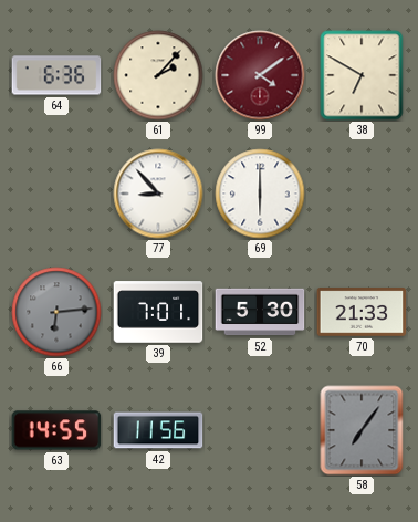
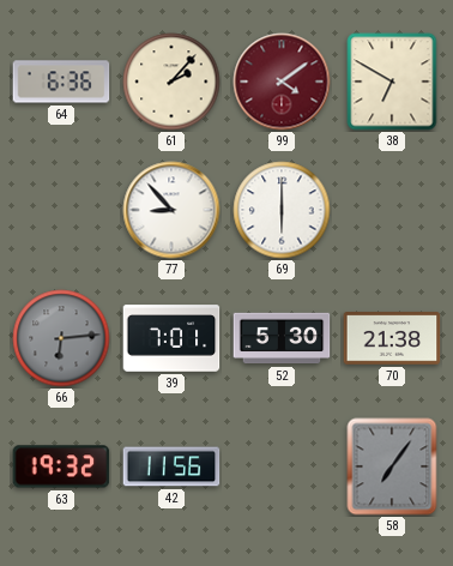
70: 21:33 -> 21:38 (392, 338)
63: 14:55 -> 19:32 (61, 466)
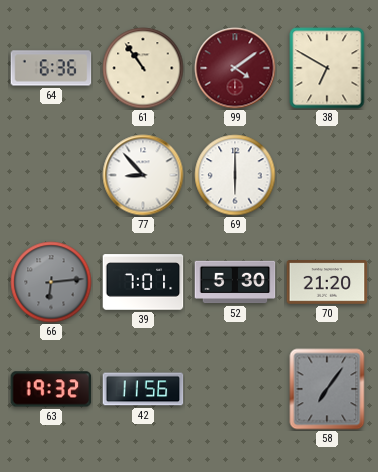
61: 2:07 -> 10:54 (143, 68)
70: 21:38 -> 21:20 (327, 282)
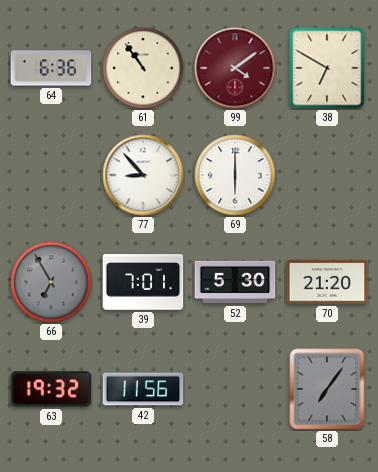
66: 6:14 -> 6:55 (51, 282)
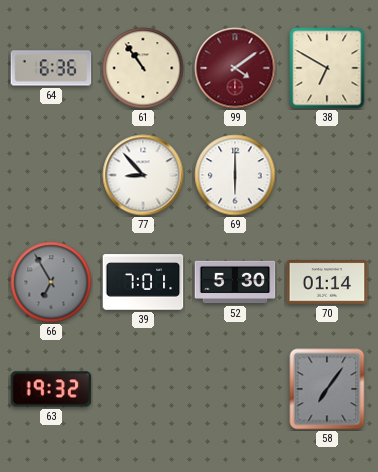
70: 21:20 -> 01:14 (327, 282)
42: 11:56 -> none (143, 389)
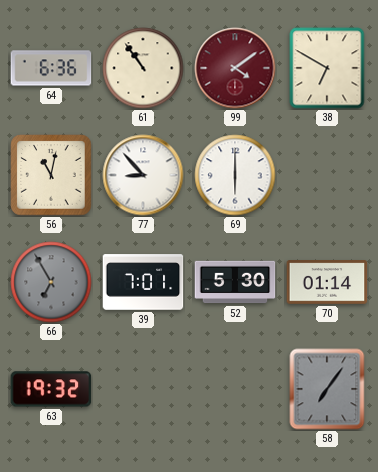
56: none -> 11:02 (51, 175)
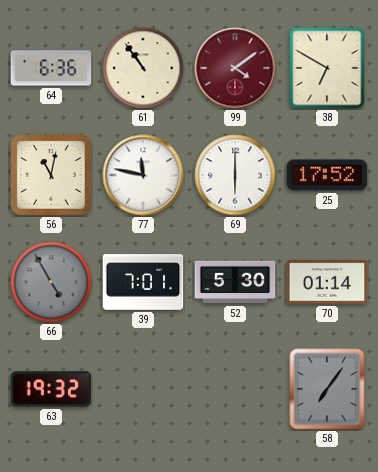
77: 8:53 -> 11:47 (143, 175)
25: none -> 17:52 (327, 175)
66: 6:55 -> 4:55 (51, 282)
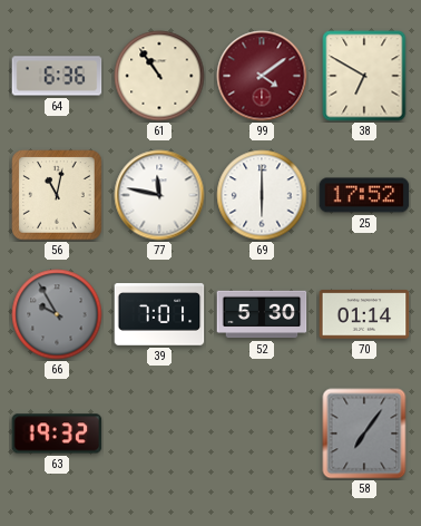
66: 4:55 -> 9:55 (57, 314)
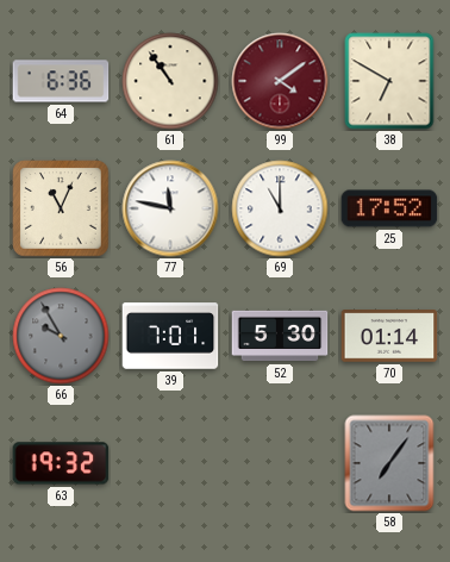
56: 11:02 -> 11:04 (61, 208)
69: 6:00 -> 11:00 (280, 208)
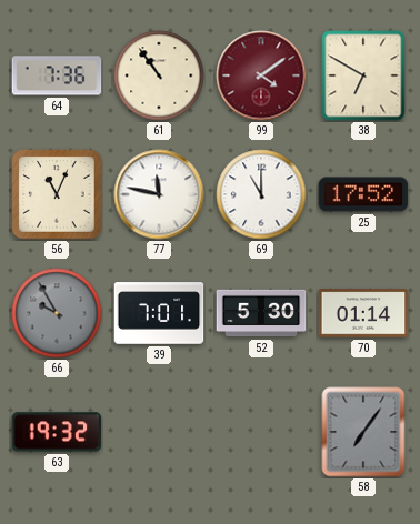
64: 6:36 -> 7:36 (57, 75)
